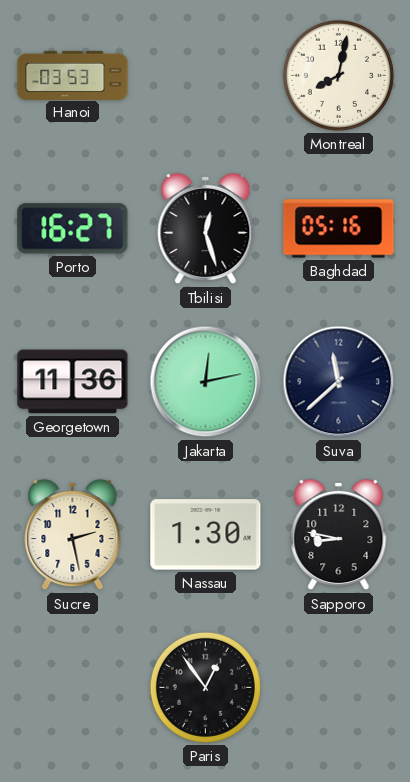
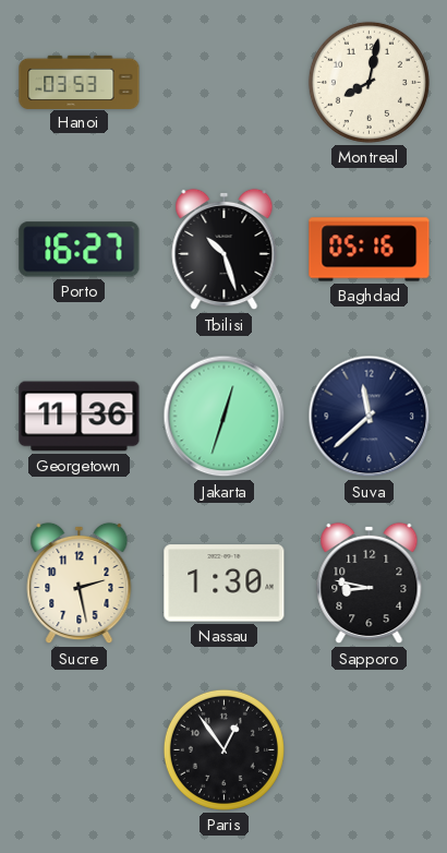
Tbilisi: 12:27 -> 10:27 (225, 250)
Jakarta: 12:13 -> 12:33 (225, 417)
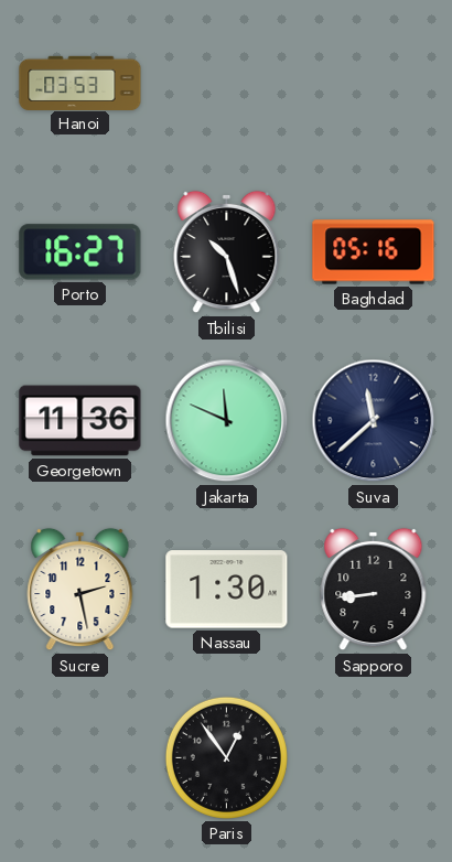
Montreal: 8:02 -> none (369, 82)
Jakarta: 12:33 -> 11:49 (227, 421)
Sapporo: 8:47 -> 8:44 (374, 590)
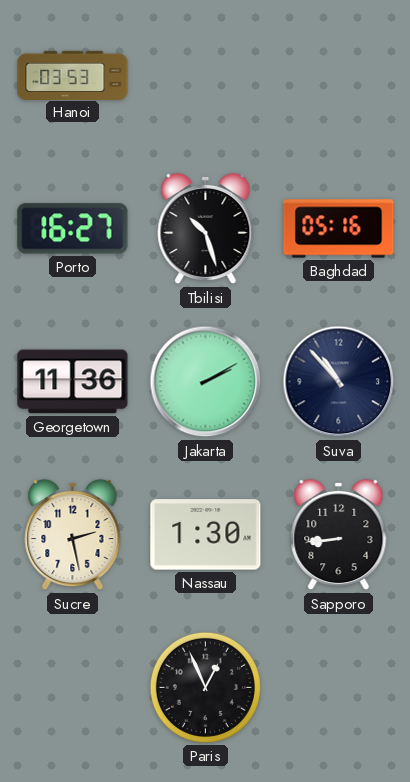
Jakarta: 11:49 -> 2:10 (206, 382)
Suva: 11:38 -> 10:53 (339, 382)
Paris: 12:54 -> 12:56 (205, 687)
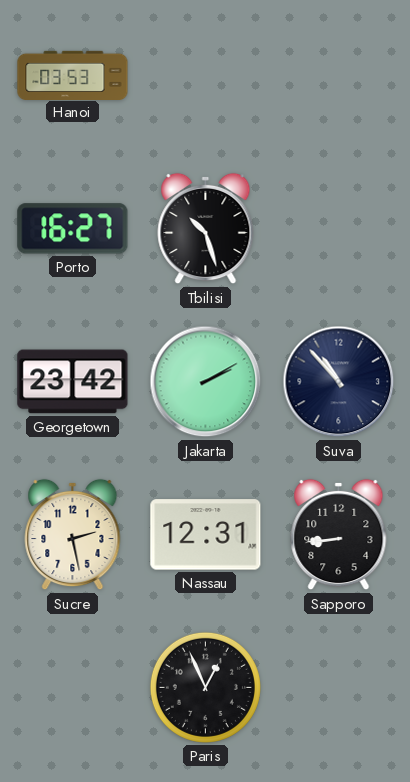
Baghdad: 05:16 -> none (339, 229)
Georgetown: 11:36 -> 23:42 (73, 382)
Nassau: 1:30 -> 12:31 (206, 535)
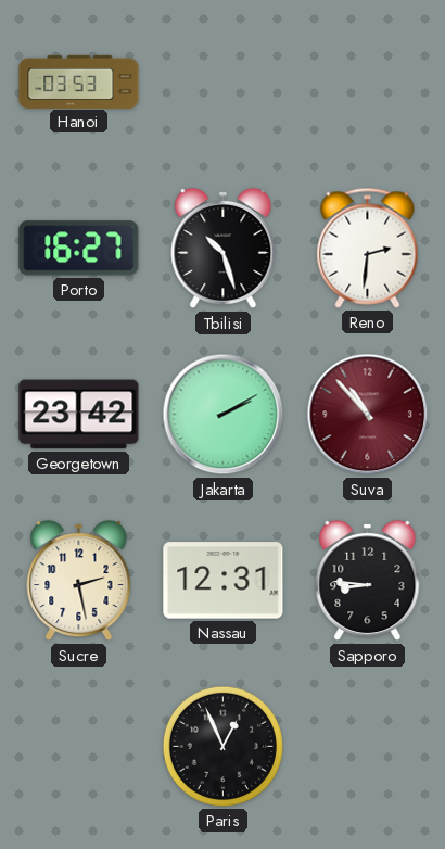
Reno: none -> 2:31 (368, 248)
Suva dial: navy -> burgundy (368, 415)
Sapporo: 8:44 -> 8:46 (368, 581)
